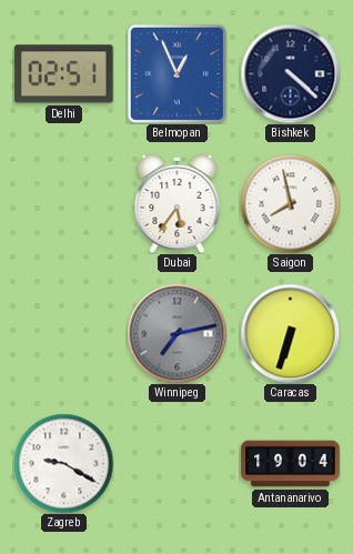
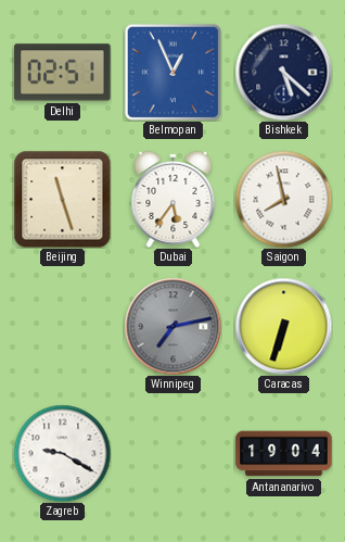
Bishkek: 4:22 -> 5:22 (283, 72)
Beijing: none -> 11:27 (62, 199)
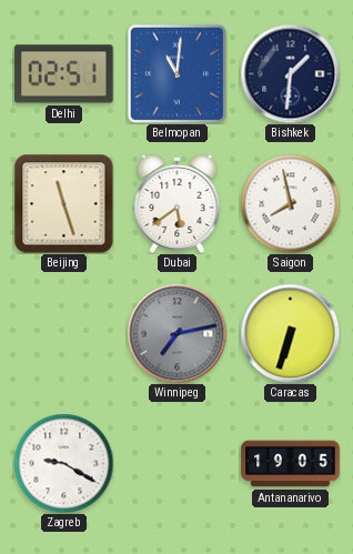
Belmopan: 12:56 -> 11:01 (176, 73)
Bishkek: 5:22 -> 1:31 (290, 73)
Dubai: 5:36 -> 5:39 (178, 203)
Antananarivo: 19:04 -> 19:05 (291, 464)
